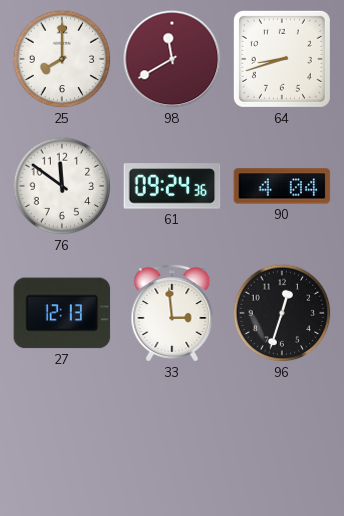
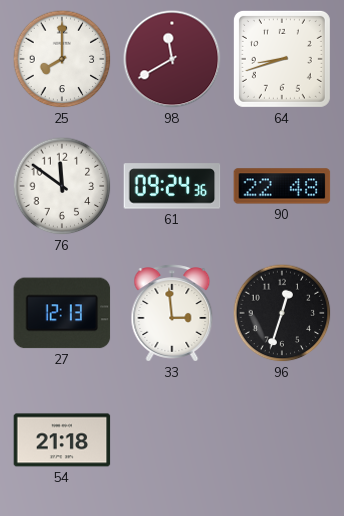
90: 4:04 -> 22:48 (282, 186)
54: none -> 21:18 (62, 440)
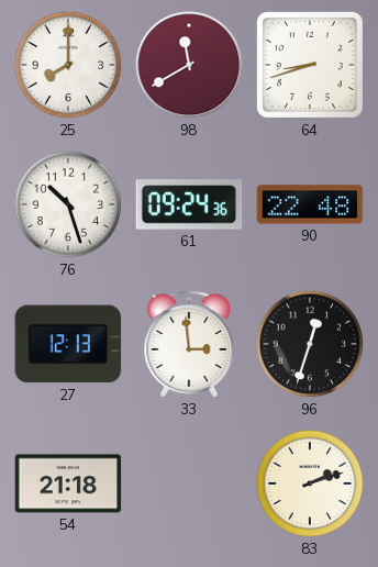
76: 11:51 -> 10:27 (68, 204)
83: none -> 2:12 (310, 483)
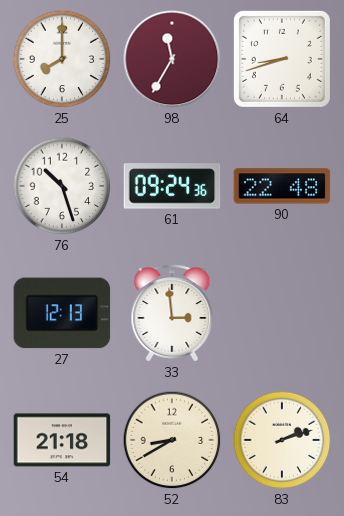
98: 11:40 -> 11:35 (172, 59)
96: 12:33 -> none (310, 344)
52: none -> 8:40 (172, 440)
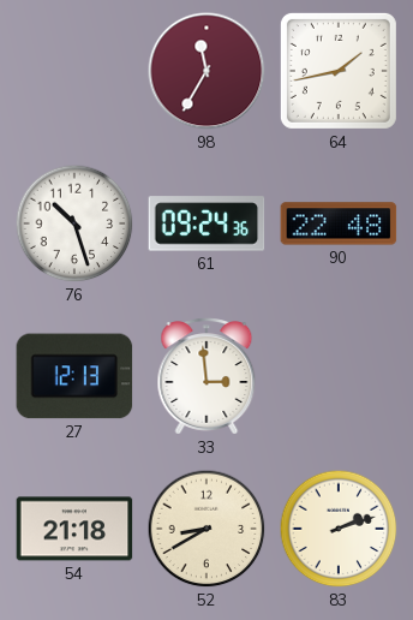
25: 8:00 -> none (62, 59)
64: 8:42 -> 1:43 (339, 71)
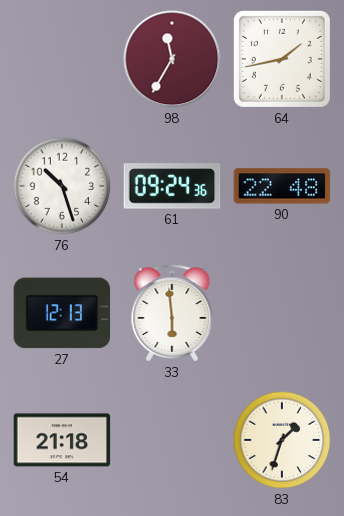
33: 2:59 -> 5:59 (172, 313)
52: 8:40 -> none (206, 529)
83: 2:12 -> 1:33 (282, 440)
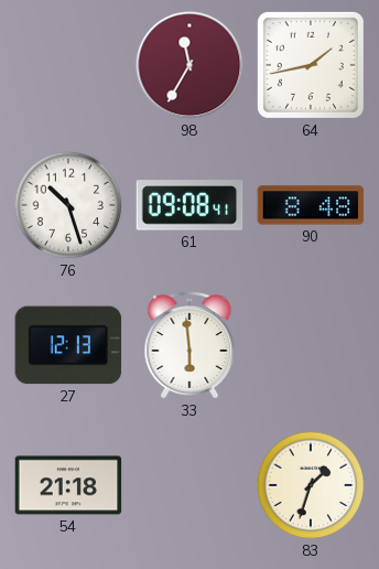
61: 09:24 -> 09:08 (189, 205)
90: 22:48 -> 8:48 (311, 205)
